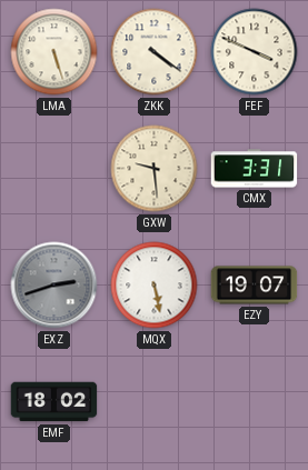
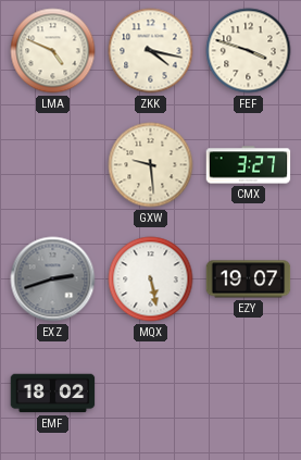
LMA: 5:27 -> 4:49 (53, 51)
ZKK: 4:21 -> 4:17 (151, 51)
FEF: 3:49 -> 3:48 (249, 51)
CMX: 3:31 -> 3:27 (249, 165)
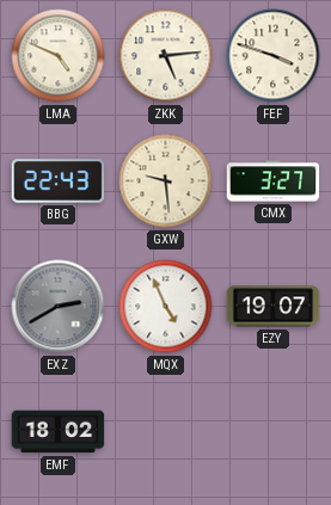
ZKK: 4:17 -> 5:14 (166, 56)
BBG: none -> 22:43 (59, 181)
EXZ: 2:42 -> 2:40 (59, 307)
MQX: 5:28 -> 4:56 (166, 307)
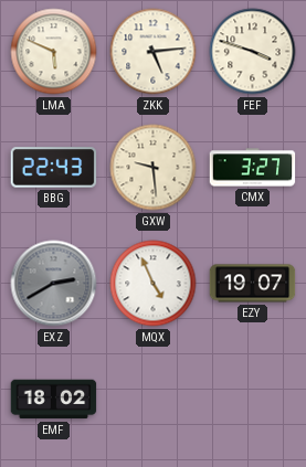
LMA: 4:49 -> 5:49 (54, 52)
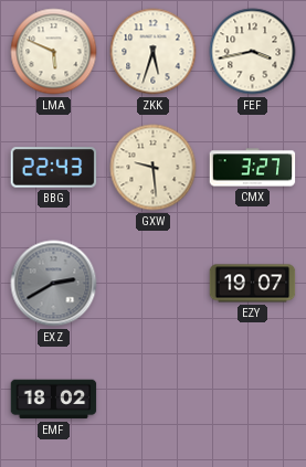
ZKK: 5:14 -> 5:33 (154, 52)
FEF: 3:48 -> 3:43 (253, 52)
MQX: 4:56 -> none (154, 284)
